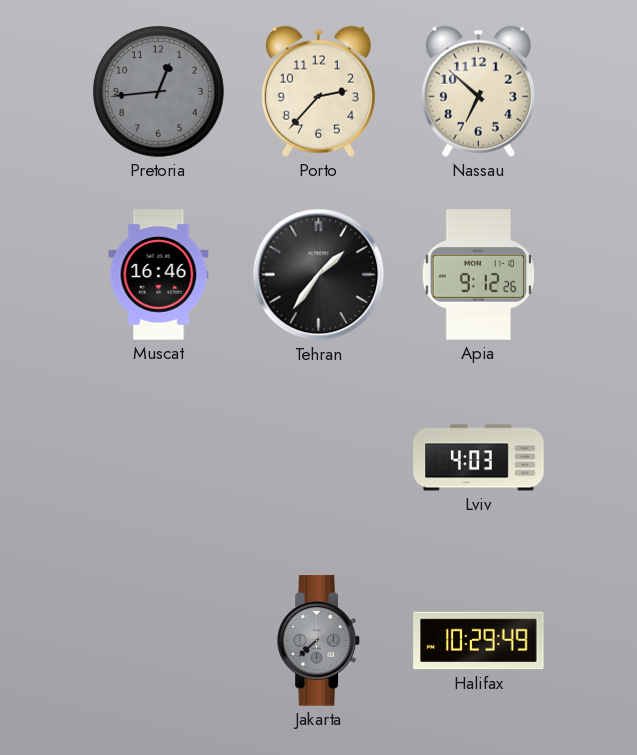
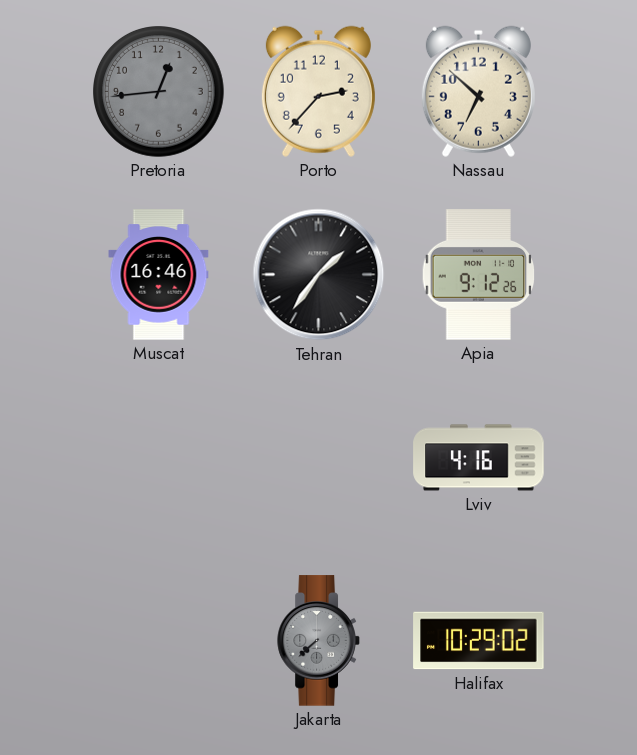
Lviv: 4:03 -> 4:16 (479, 458)
Halifax: 10:29:49 -> 10:29:02 (479, 641)
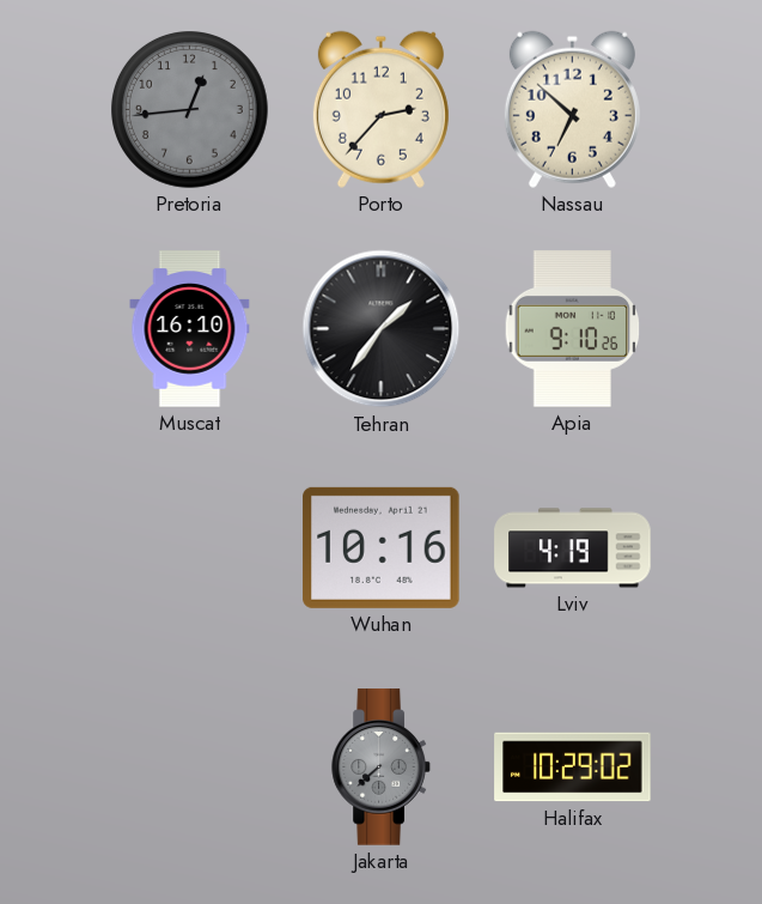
Muscat: 16:46 -> 16:10 (190, 329)
Apia: 9:12 -> 9:10 (573, 329)
Wuhan: none -> 10:16 (382, 547)
Lviv: 4:16 -> 4:19 (573, 548)
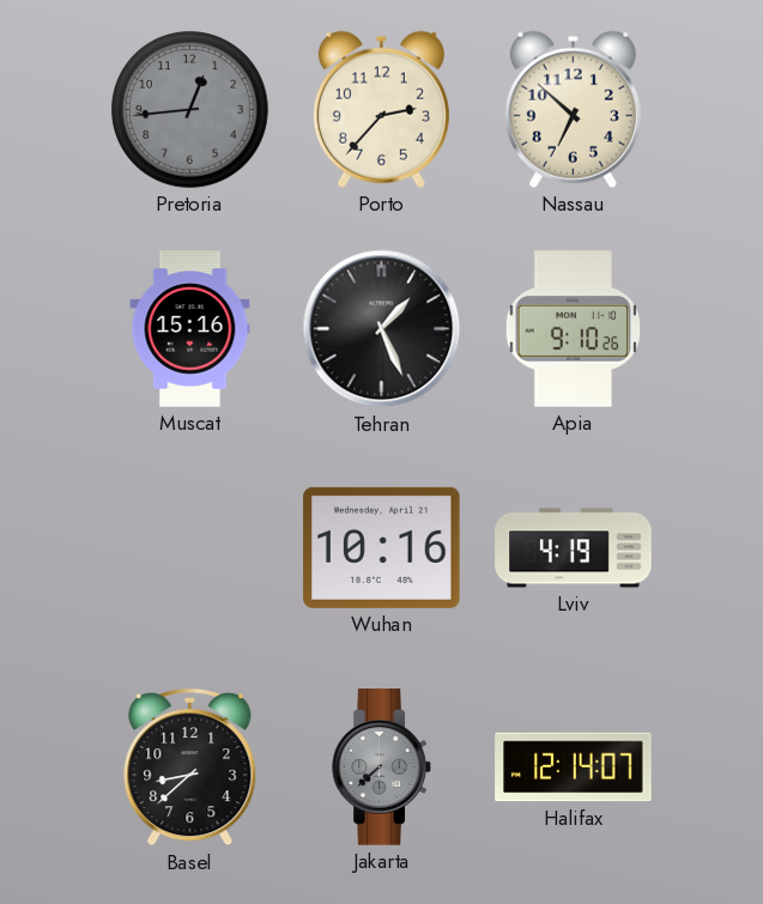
Muscat: 16:10 -> 15:16 (190, 329)
Tehran: 1:36 -> 1:26 (382, 329)
Basel: none -> 8:38 (190, 768)
Halifax: 10:29 -> 12:14 (574, 768)
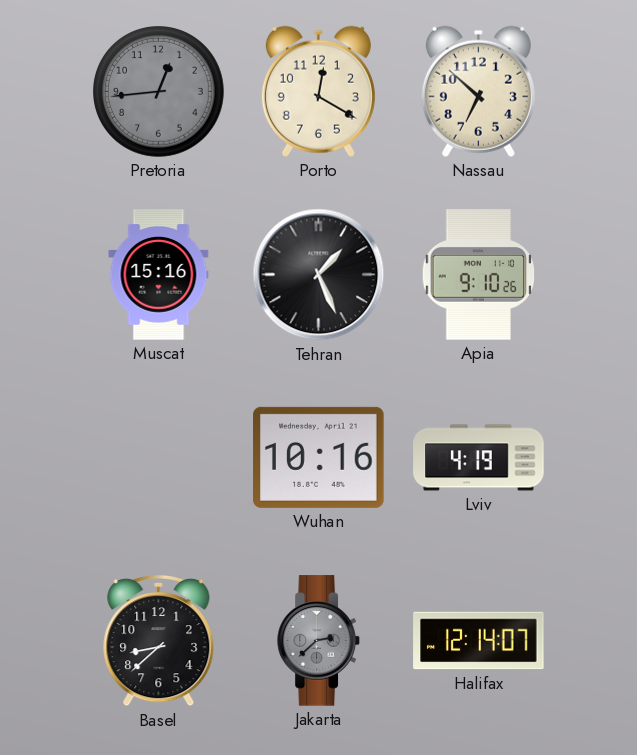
Porto: 2:37 -> 12:20 (318, 91)
Jakarta: 7:38 -> 2:38 (319, 641)
